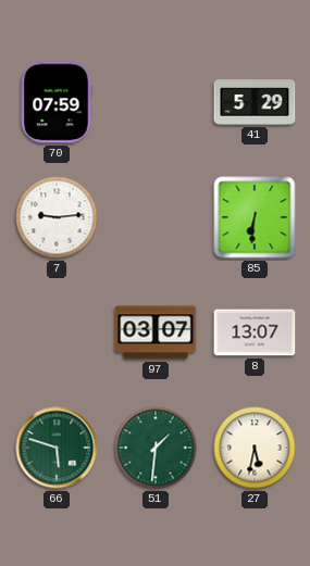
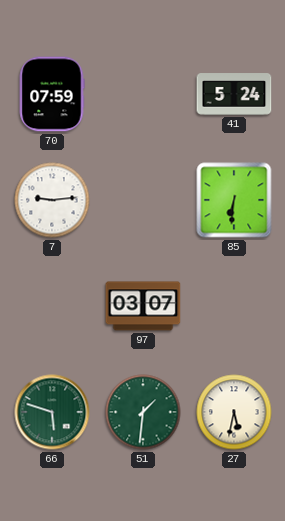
41: 5:29 -> 5:24 (234, 94)
8: 13:07 -> none (255, 332)
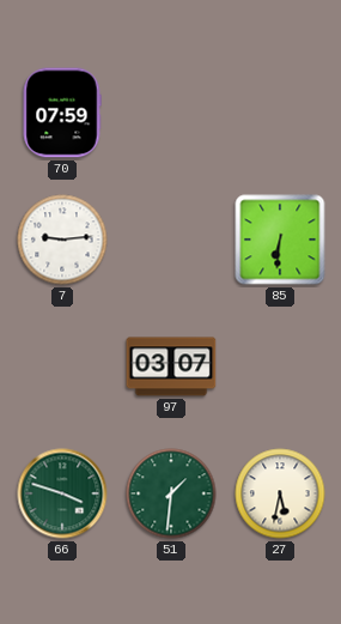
41: 5:24 -> none (234, 94)
66: 5:48 -> 3:48 (62, 493)
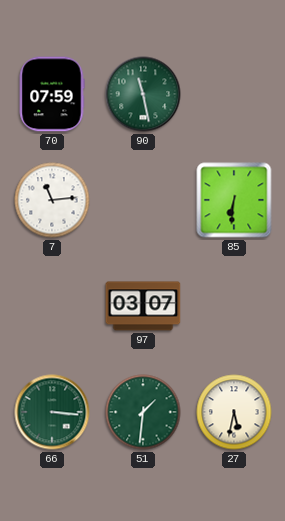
90: none -> 11:28 (143, 94)
7: 9:14 -> 11:14 (52, 200)
66: 3:48 -> 3:16 (52, 412)
